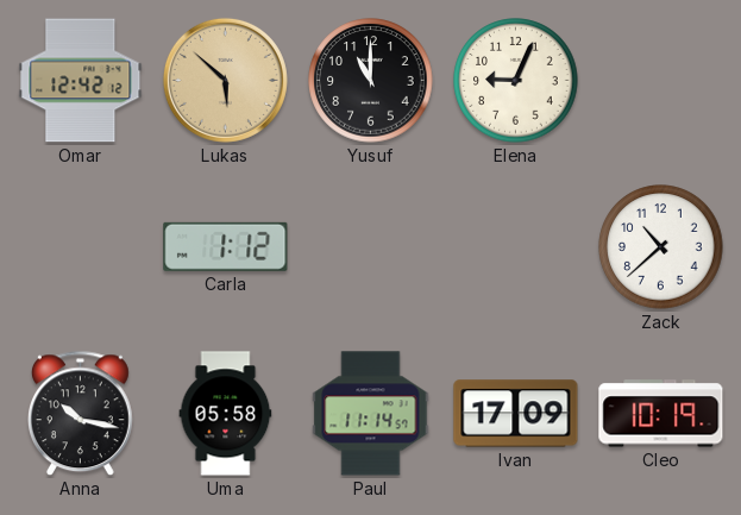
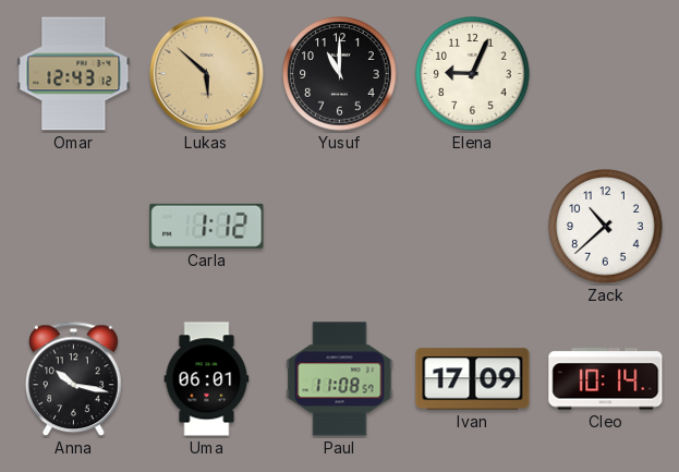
Omar: 12:42 -> 12:43 (74, 74)
Uma: 05:58 -> 06:01 (207, 379)
Paul: 11:14 -> 11:08 (340, 379)
Cleo: 10:19 -> 10:14 (606, 379)
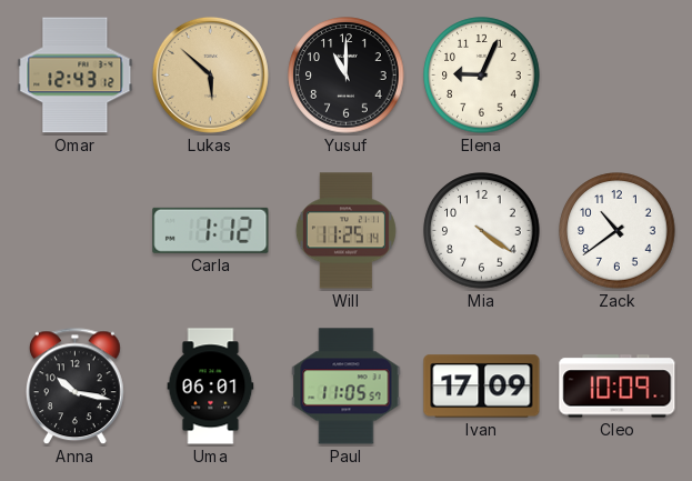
Will: none -> 11:25 (345, 231)
Mia: none -> 4:21 (482, 231)
Zack: 10:38 -> 10:39 (618, 231)
Paul: 11:08 -> 11:05 (347, 387)
Cleo: 10:14 -> 10:09 (618, 387)
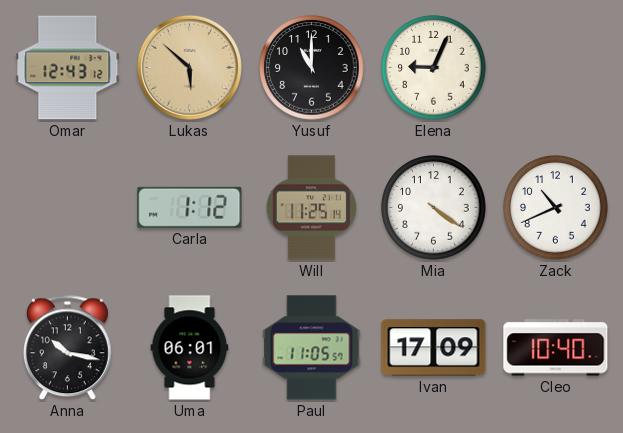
Zack: 10:39 -> 10:41 (556, 208)
Cleo: 10:09 -> 10:40 (556, 348)
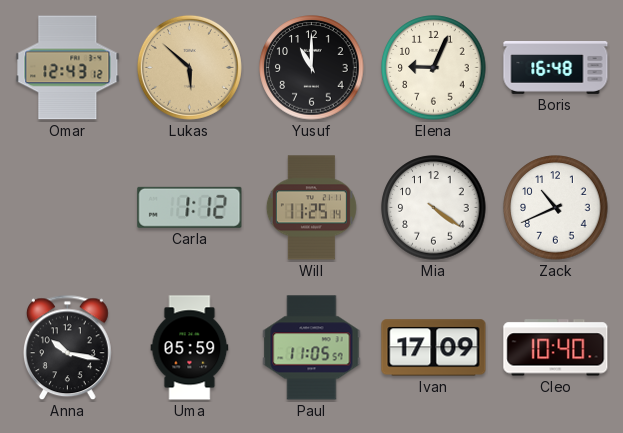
Boris: none -> 16:48 (556, 68)
Uma: 06:01 -> 05:59 (190, 348)
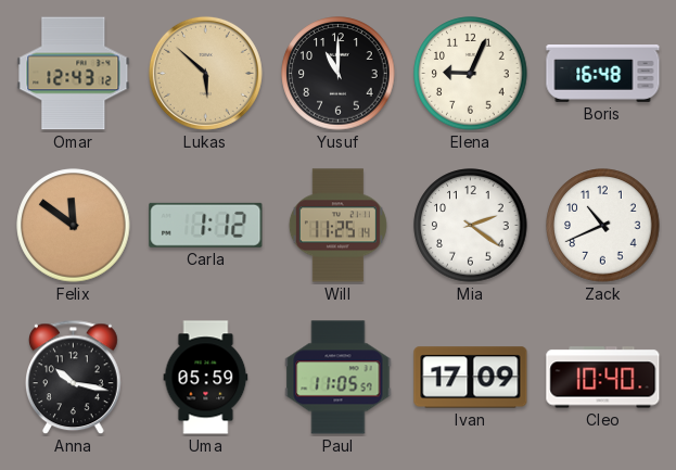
Felix: none -> 11:51 (74, 226)
Mia: 4:21 -> 2:21 (471, 226)
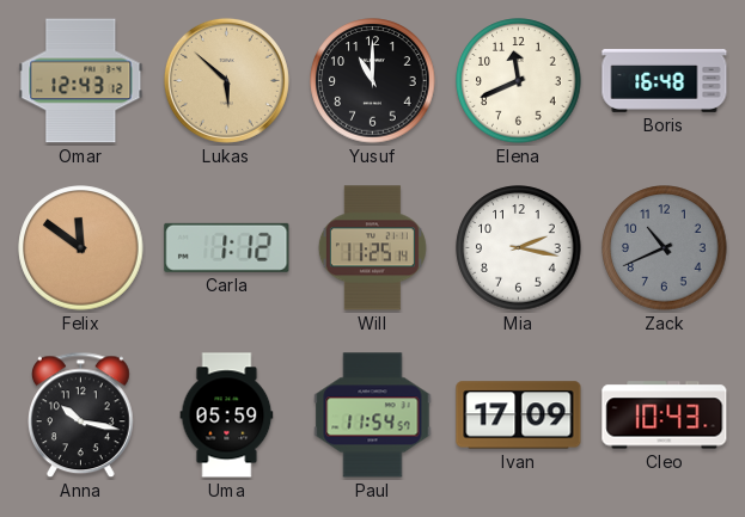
Elena: 9:04 -> 11:41 (519, 81)
Mia: 2:21 -> 2:17 (519, 248)
Zack dial: white -> grey (665, 248)
Paul: 11:05 -> 11:54 (373, 416)
Cleo: 10:40 -> 10:43 (665, 416)
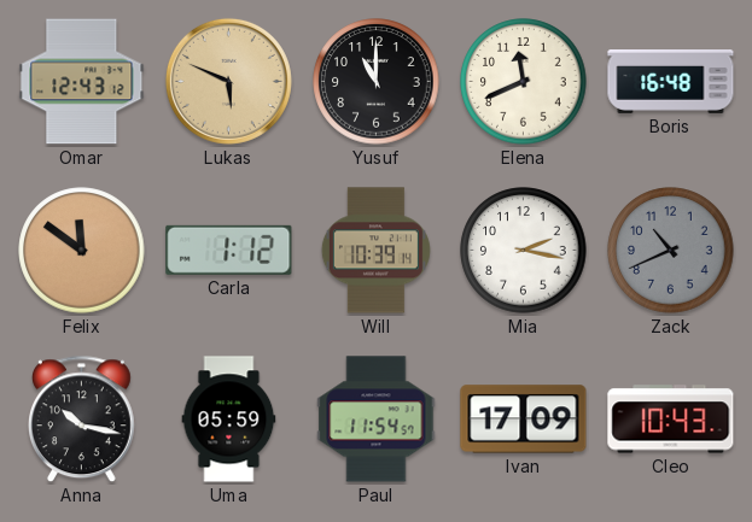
Lukas: 5:52 -> 5:49 (228, 81)
Will: 11:25 -> 10:39 (375, 251)
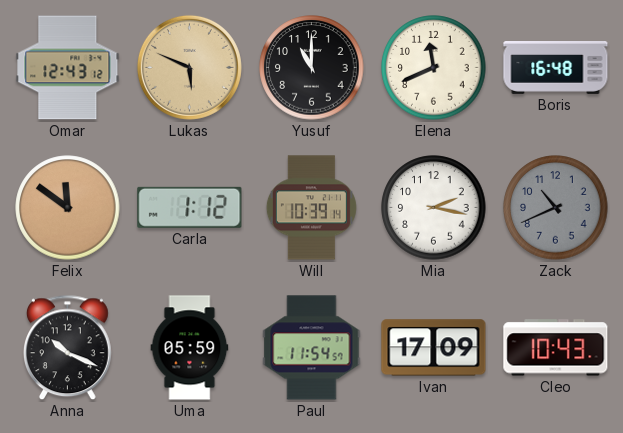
Anna: 10:17 -> 10:19 (68, 348)
